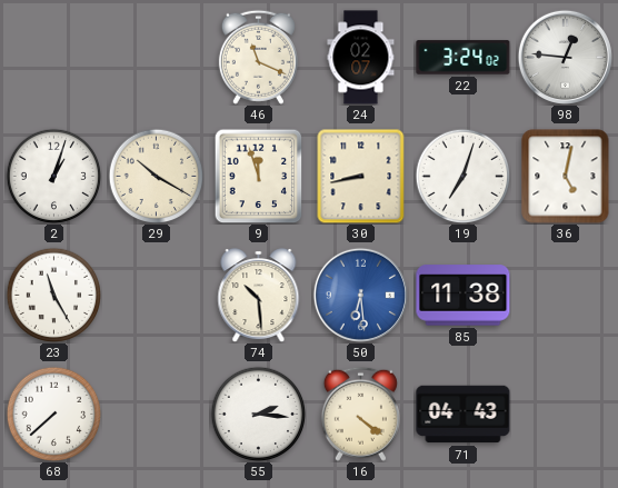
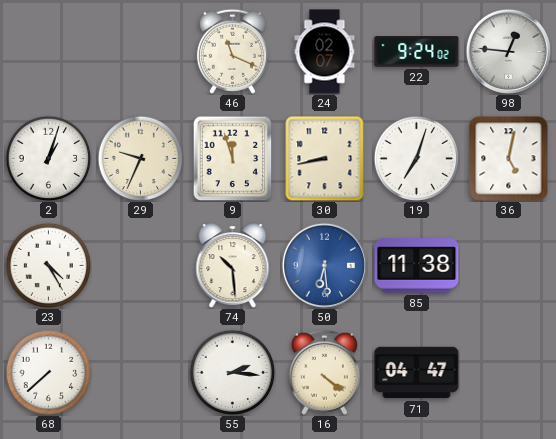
22: 3:24 -> 9:24 (417, 52)
29: 10:20 -> 9:34 (140, 158)
23: 11:25 -> 4:25 (48, 265)
71: 04:43 -> 04:47 (417, 373)
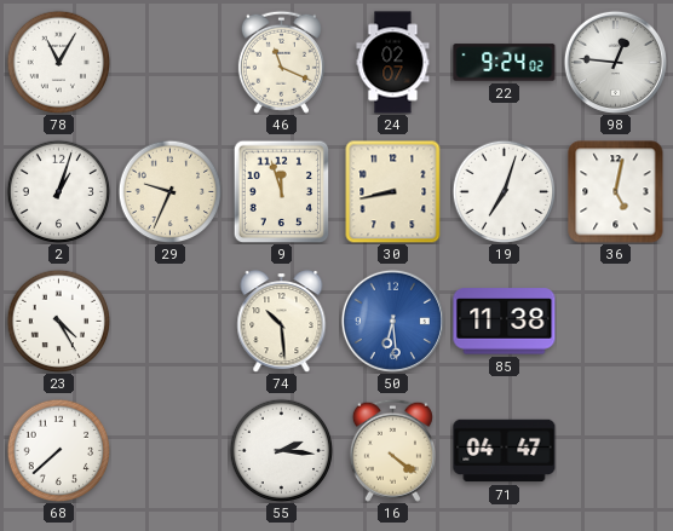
78: none -> 11:05 (58, 62)
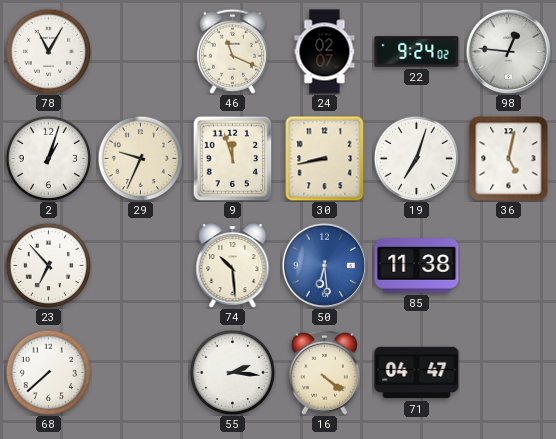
23: 4:25 -> 6:53 (48, 265)
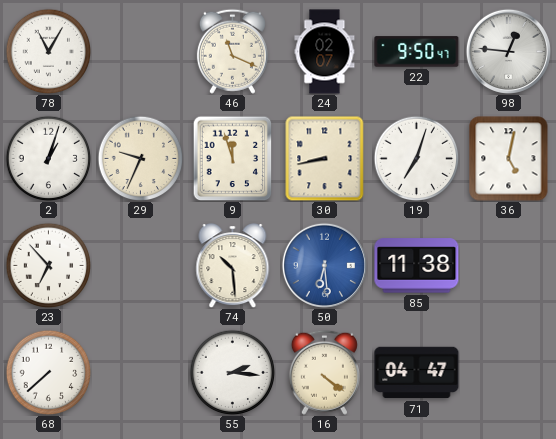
22: 9:24 -> 9:50 (417, 52)
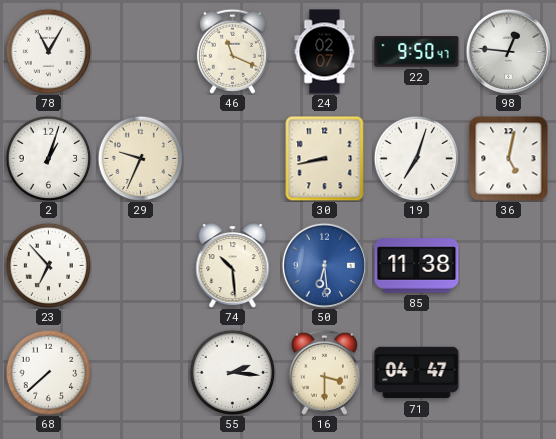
9: 11:57 -> none (233, 158)
16: 4:21 -> 3:30 (324, 372)
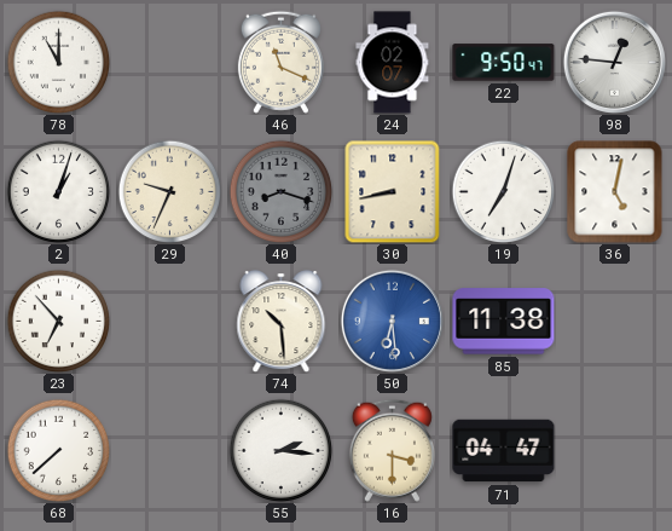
78: 11:05 -> 11:00 (58, 62)
40: none -> 8:18 (280, 191)
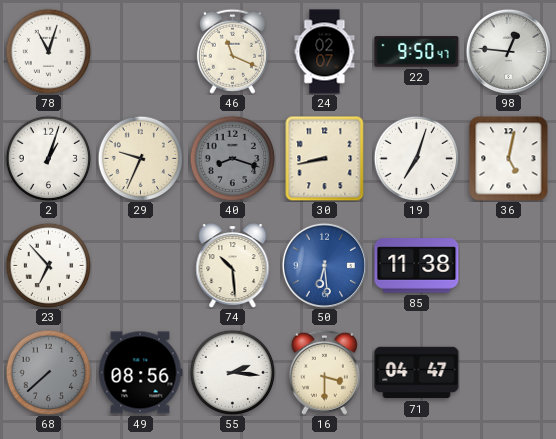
78: 11:00 -> 11:03 (48, 51)
68 dial: white -> grey (48, 372)
49: none -> 08:56 (140, 373)
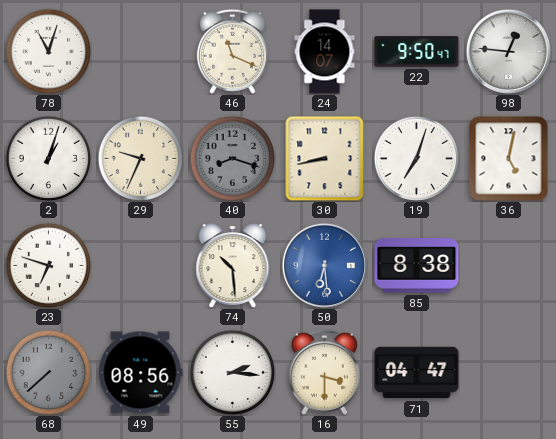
24: 02:07 -> 14:07 (325, 52)
23: 6:53 -> 6:48 (48, 265)
85: 11:38 -> 8:38 (417, 266)
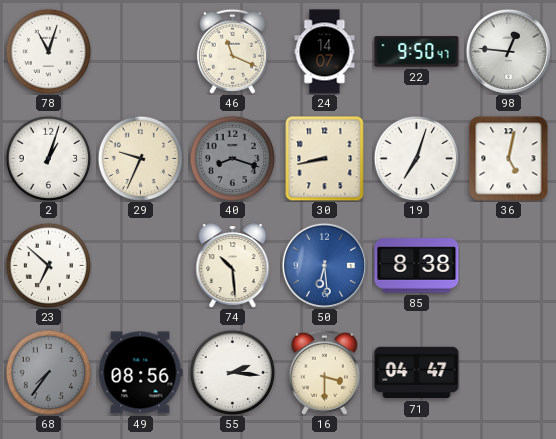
23: 6:48 -> 6:52 (48, 265)
68: 7:38 -> 7:36 (48, 372)
